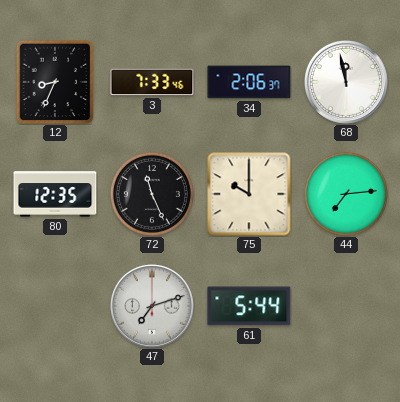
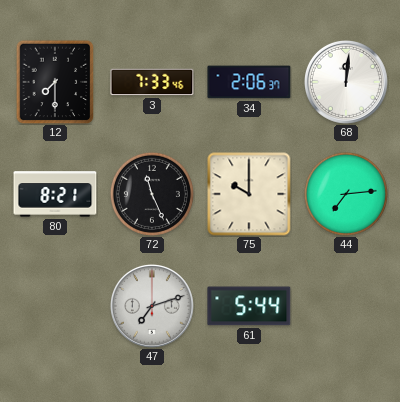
12: 8:34 -> 7:30 (55, 82)
68: 11:58 -> 12:01 (346, 82)
80: 12:35 -> 8:21 (55, 194)
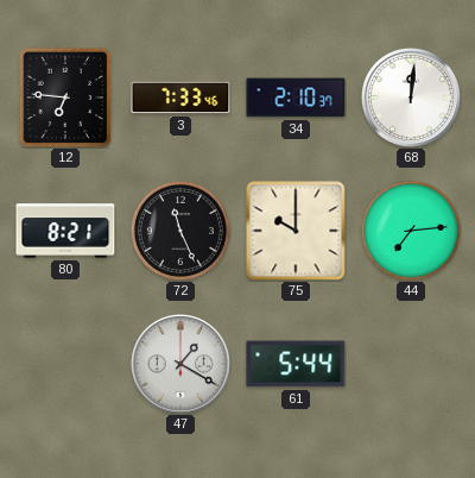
12: 7:30 -> 6:46 (65, 98)
34: 2:06 -> 2:10 (296, 98)
47: 7:12 -> 1:20 (180, 364)
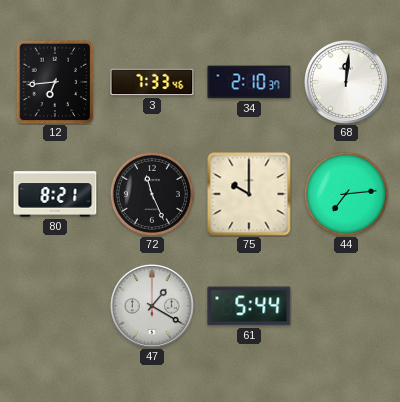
12: 6:46 -> 6:44 (55, 82)
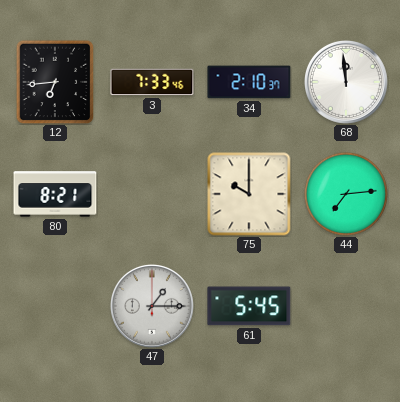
68: 12:01 -> 11:59 (346, 82)
72: 11:26 -> none (152, 194)
47: 1:20 -> 1:15 (152, 306)
61: 5:44 -> 5:45 (249, 306)
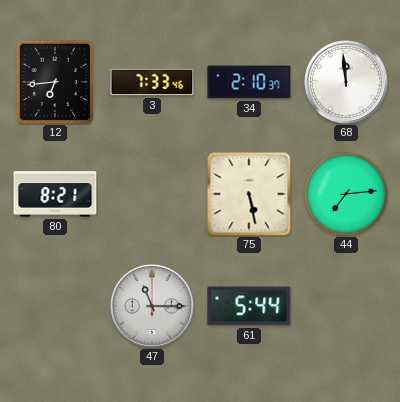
75: 10:00 -> 5:28 (249, 194)
47: 1:15 -> 11:15 (152, 306)
61: 5:45 -> 5:44 (249, 306)
